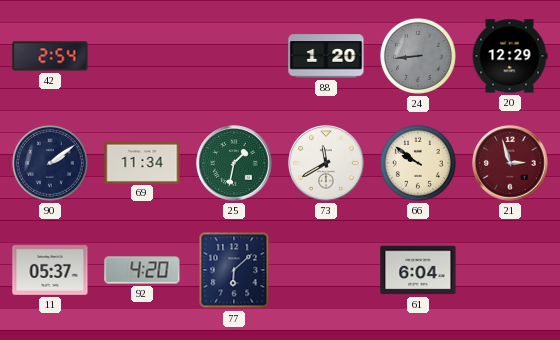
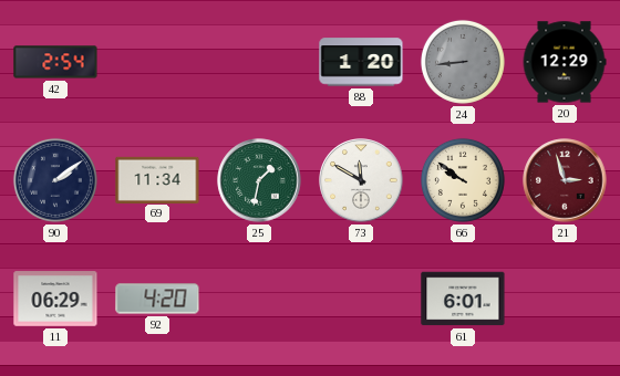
73: 11:40 -> 11:50 (361, 180)
11: 05:37 -> 06:29 (55, 299)
77: 6:08 -> none (234, 270)
61: 6:04 -> 6:01 (463, 299)
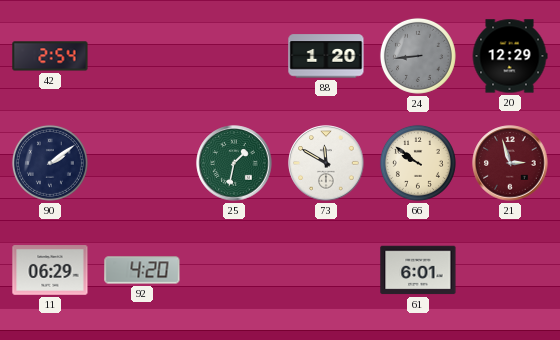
69: 11:34 -> none (157, 179)
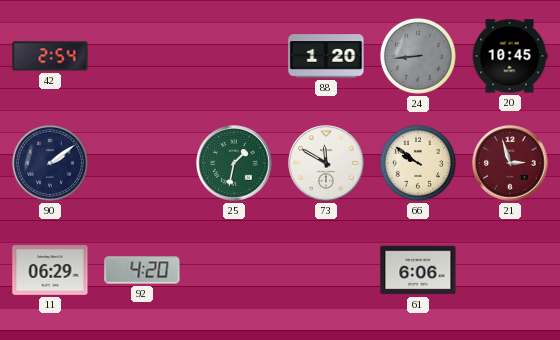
20: 12:29 -> 10:45 (510, 56)
61: 6:01 -> 6:06 (418, 270)
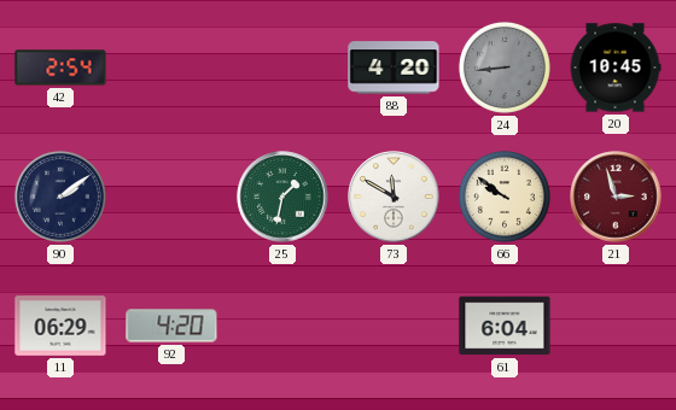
88: 1:20 -> 4:20 (394, 68)
61: 6:06 -> 6:04 (505, 326)
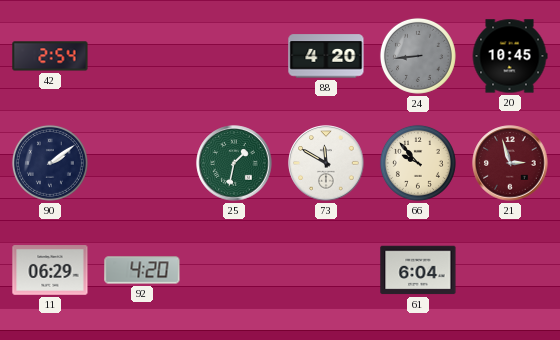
66: 9:51 -> 9:53 (418, 163)
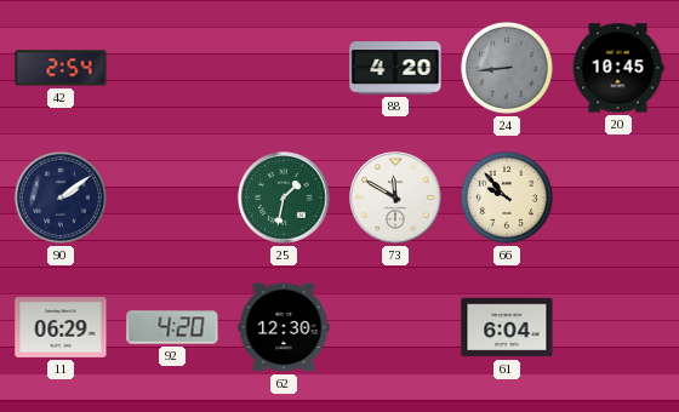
21: 2:57 -> none (510, 163)
62: none -> 12:30 (284, 327)
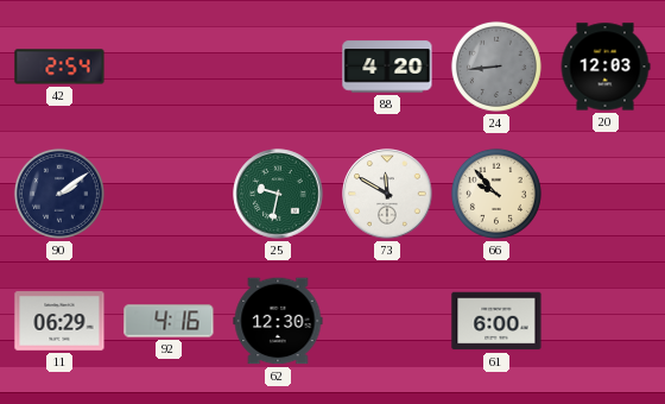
20: 10:45 -> 12:03 (606, 67)
25: 1:32 -> 9:32 (278, 194)
92: 4:20 -> 4:16 (169, 321)
61: 6:04 -> 6:00 (496, 321)
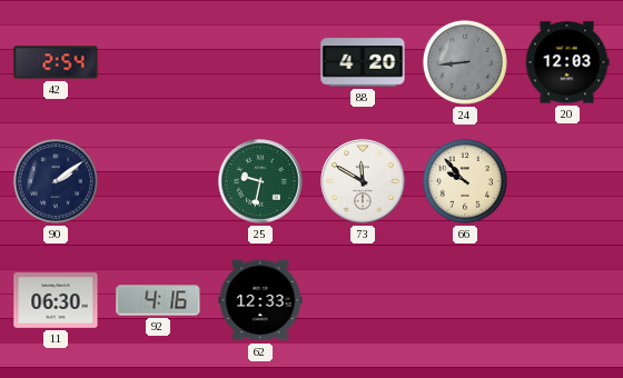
11: 06:29 -> 06:30 (56, 300)
62: 12:30 -> 12:33 (260, 300)
61: 6:00 -> none (496, 321)
